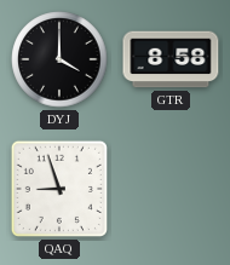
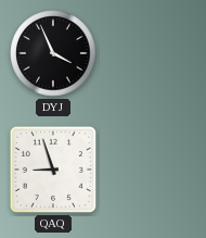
DYJ: 4:00 -> 3:56 (53, 53)
GTR: 8:58 -> none (171, 59)
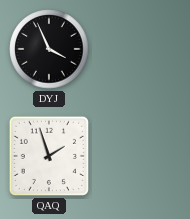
QAQ: 8:57 -> 1:57 (49, 156)
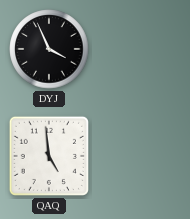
QAQ: 1:57 -> 4:59 (49, 156)
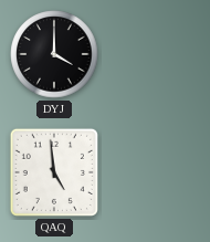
DYJ: 3:56 -> 4:00 (54, 54)
